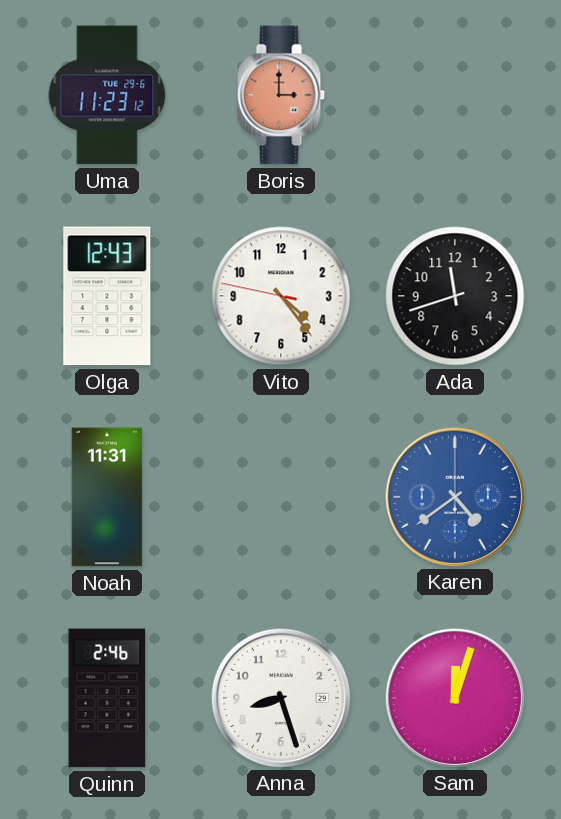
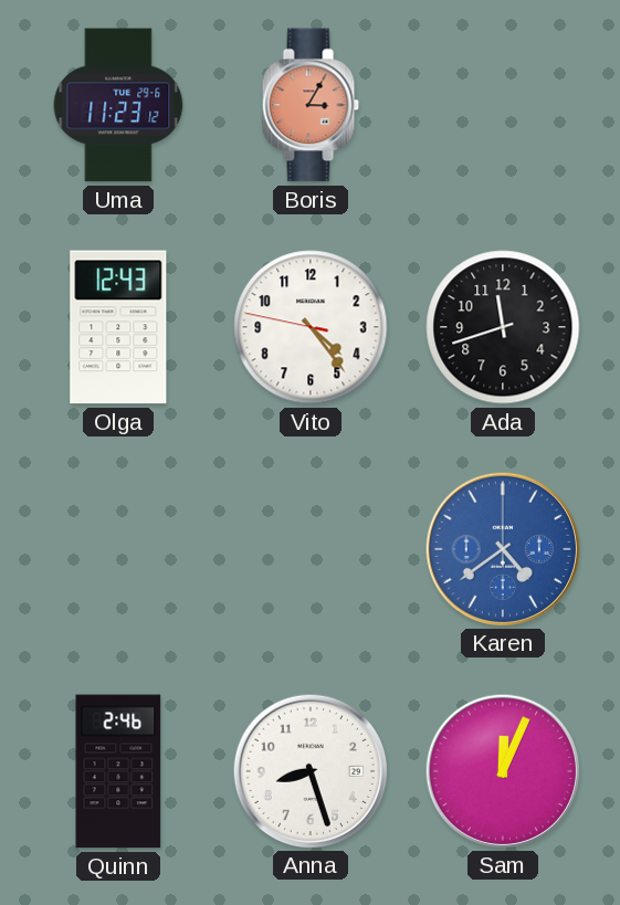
Boris: 3:00 -> 3:05 (311, 105)
Noah: 11:31 -> none (107, 497)
Sam: 12:03 -> 12:04 (502, 770)
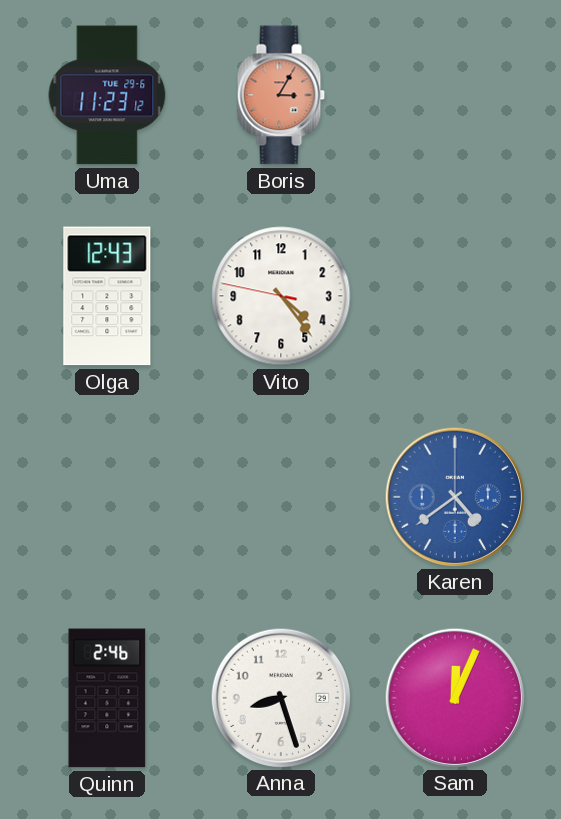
Ada: 11:42 -> none (503, 327)
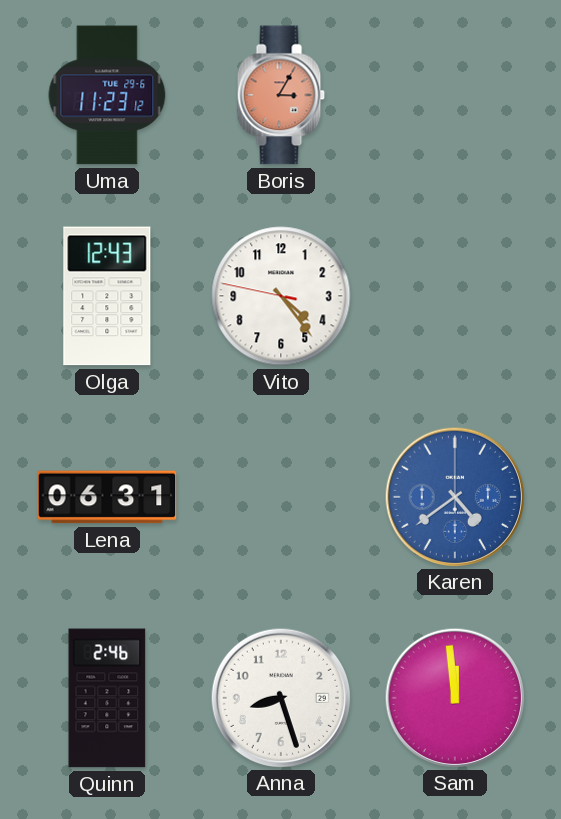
Lena: none -> 06:31 (107, 497)
Sam: 12:04 -> 11:59 (454, 697)
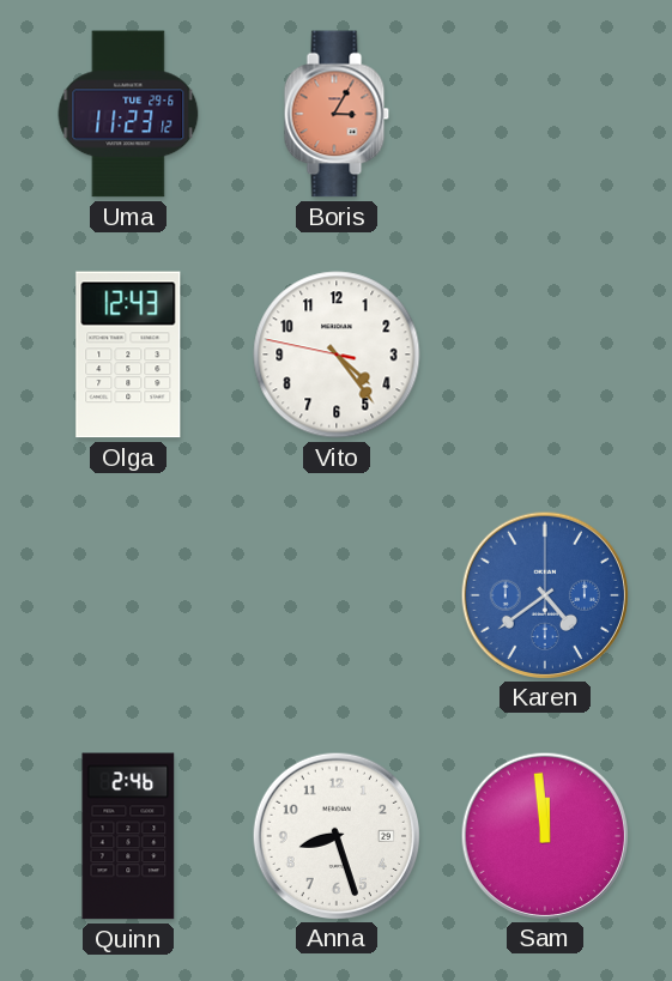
Lena: 06:31 -> none (107, 497)
